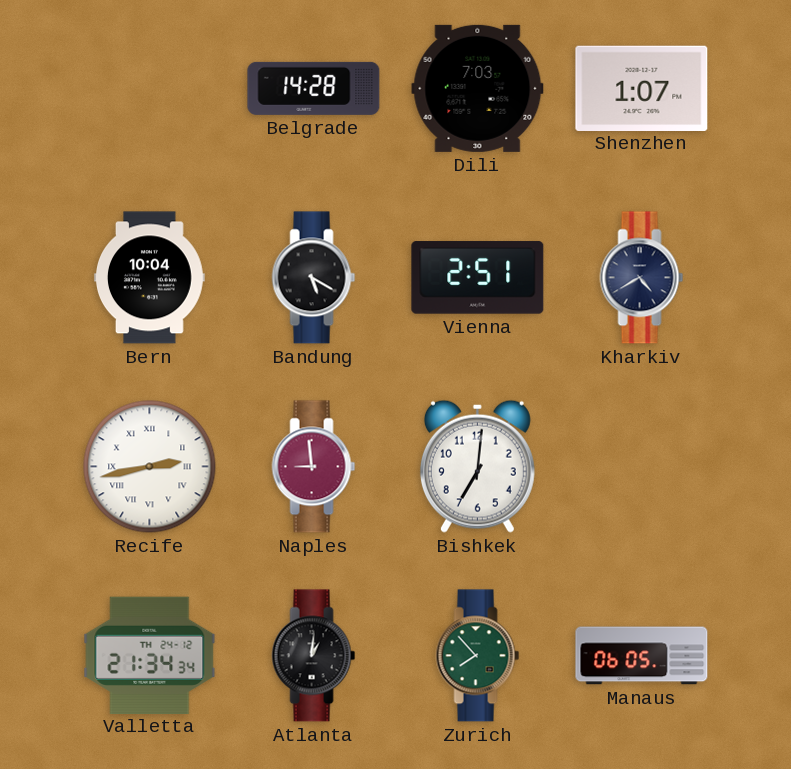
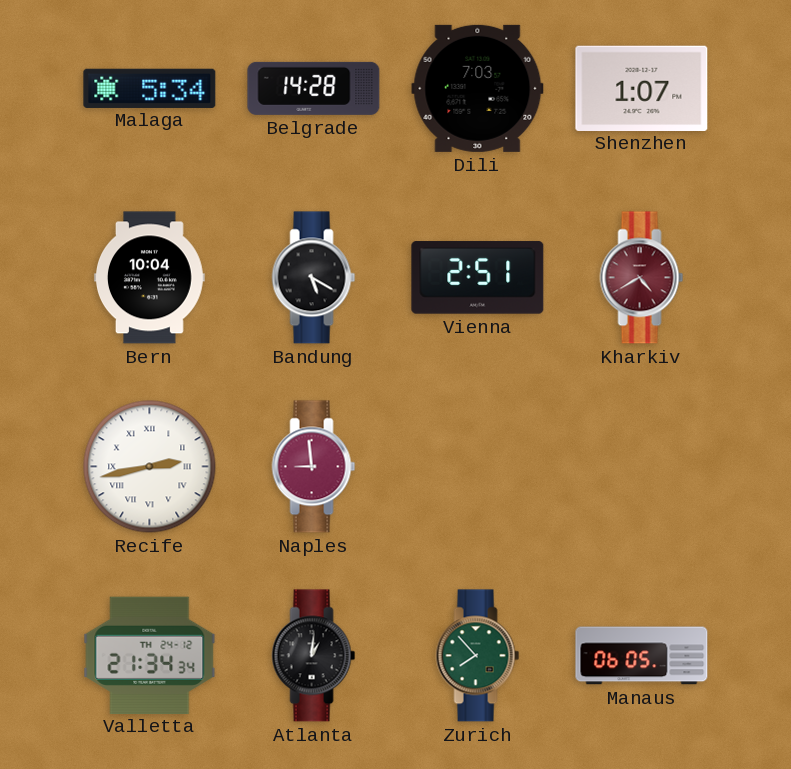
Malaga: none -> 5:34 (150, 88)
Kharkiv dial: navy -> burgundy (642, 278)
Bishkek: 7:01 -> none (477, 466)
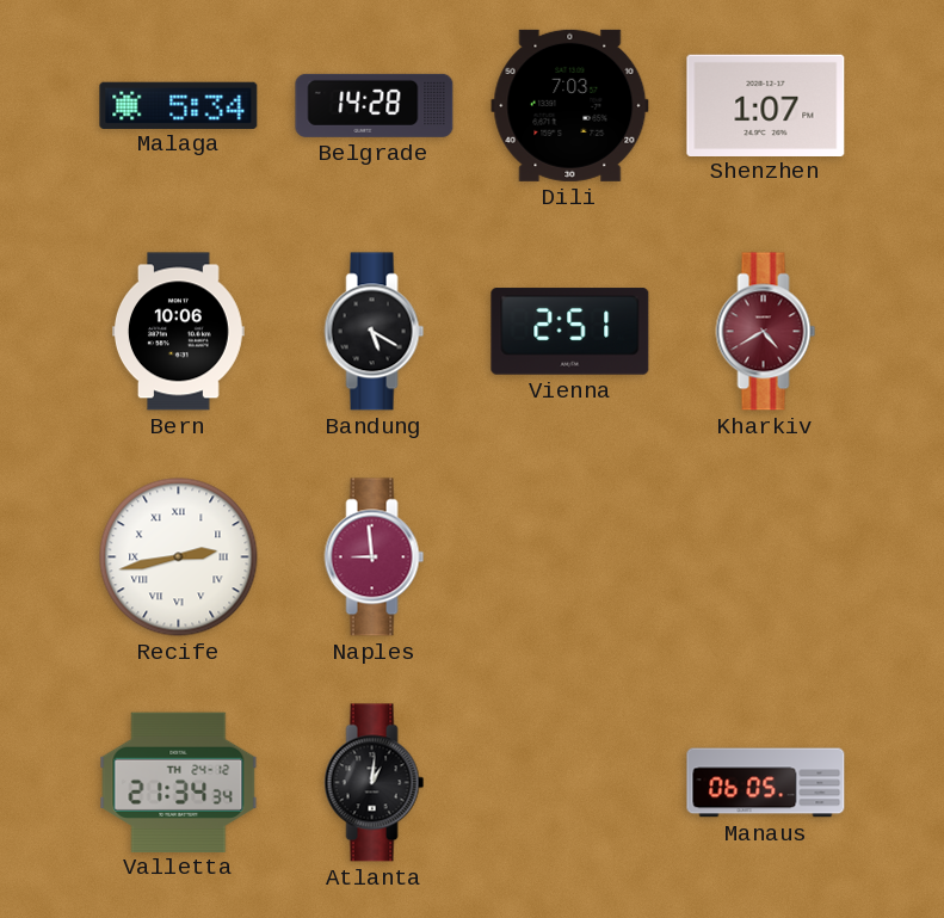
Bern: 10:04 -> 10:06 (179, 332)
Zurich: 7:53 -> none (478, 656)
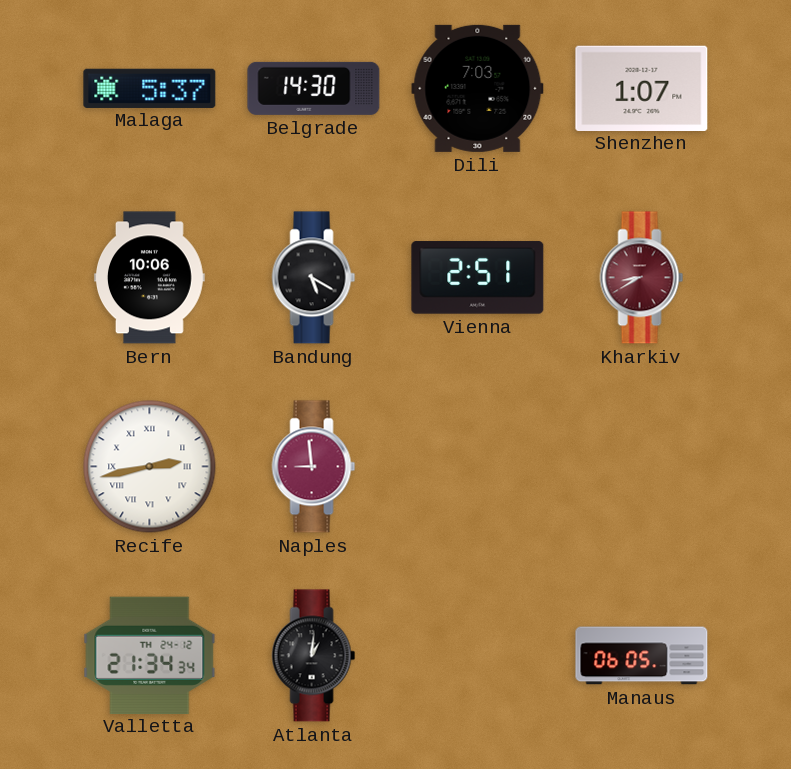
Malaga: 5:34 -> 5:37 (150, 88)
Belgrade: 14:28 -> 14:30 (314, 88)
Kharkiv: 4:40 -> 8:40 (642, 278)
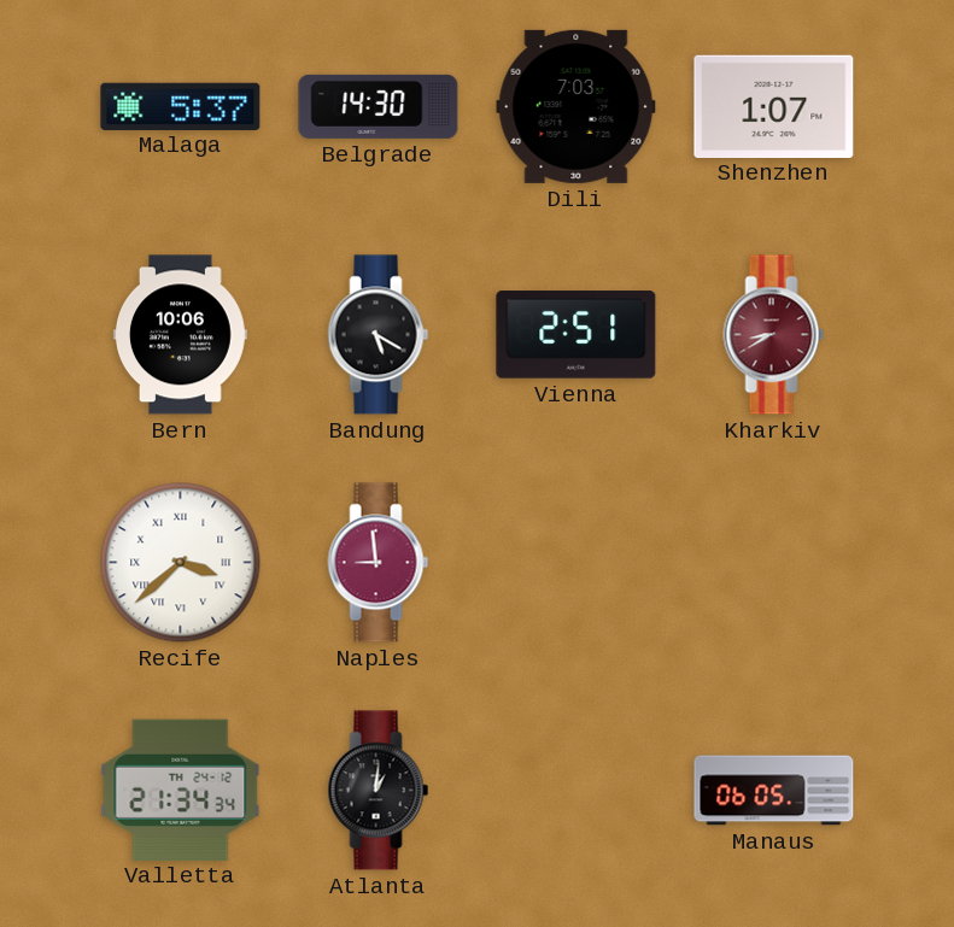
Recife: 2:43 -> 3:38 (181, 563)
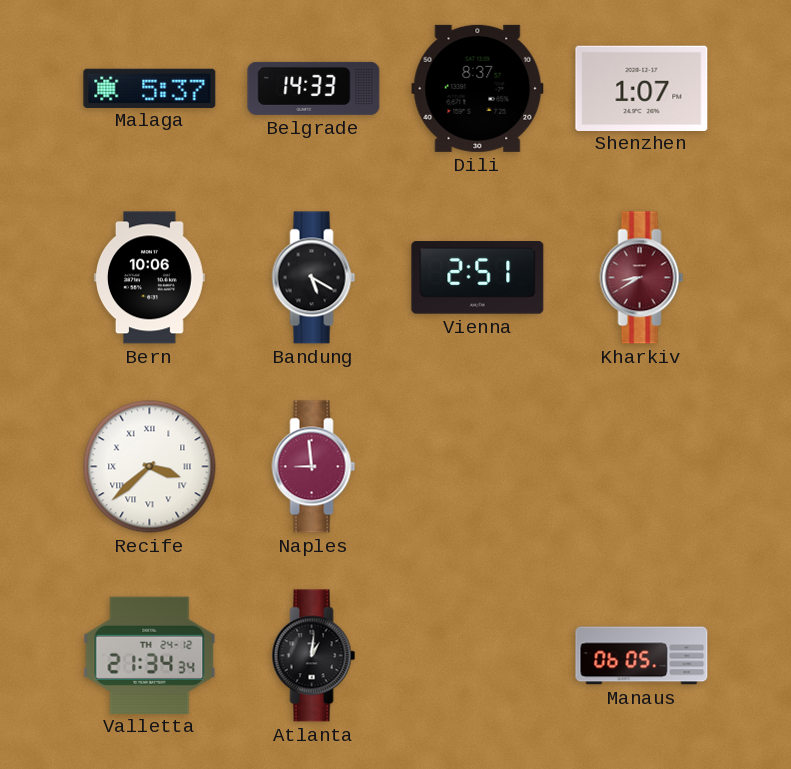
Belgrade: 14:30 -> 14:33 (314, 88)
Dili: 7:03 -> 8:37 (478, 88)
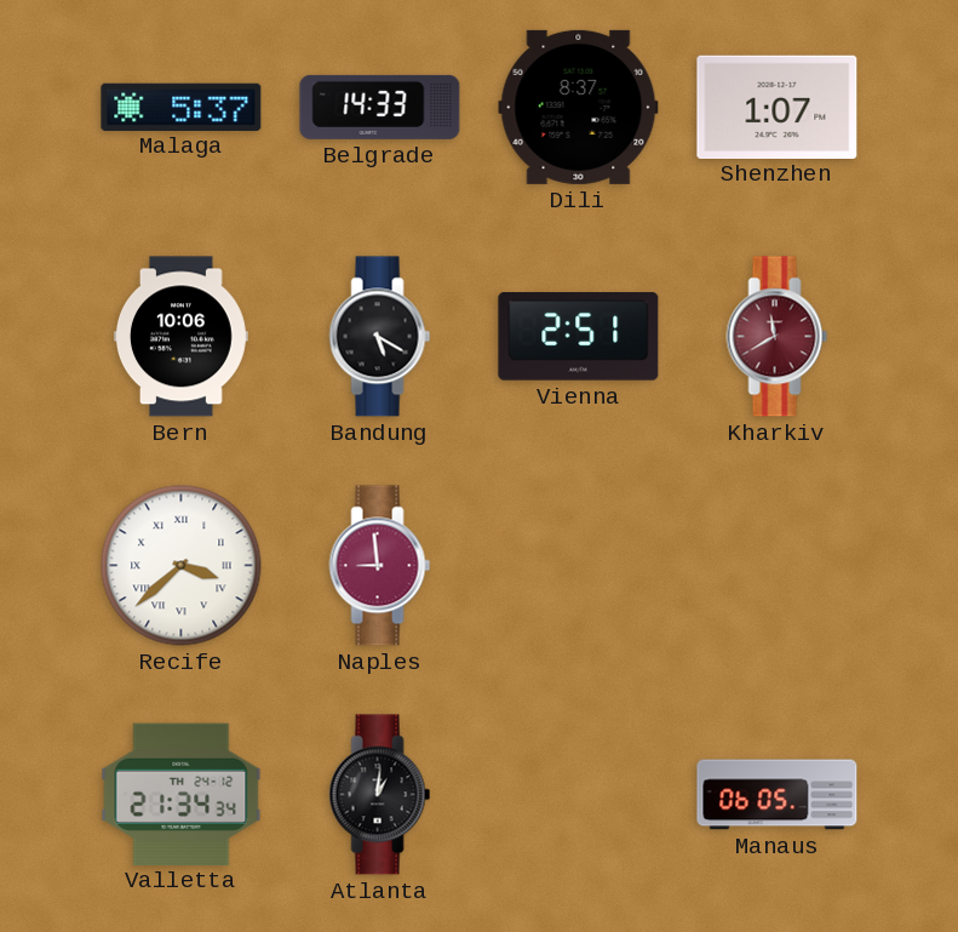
Kharkiv: 8:40 -> 11:40 (778, 337)
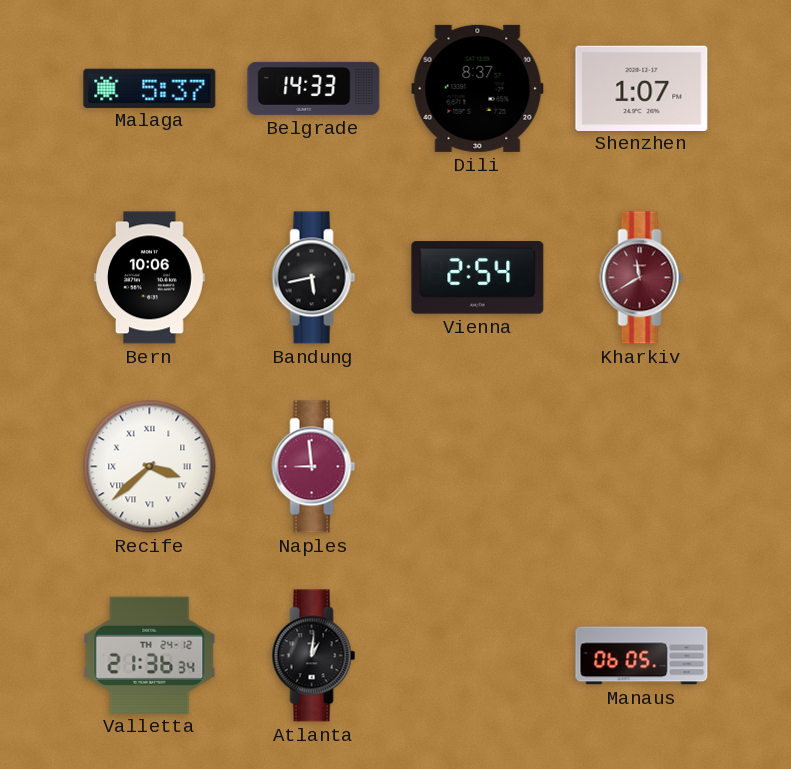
Bandung: 5:20 -> 5:43 (314, 278)
Vienna: 2:51 -> 2:54 (478, 278)
Valletta: 21:34 -> 21:36 (150, 655)
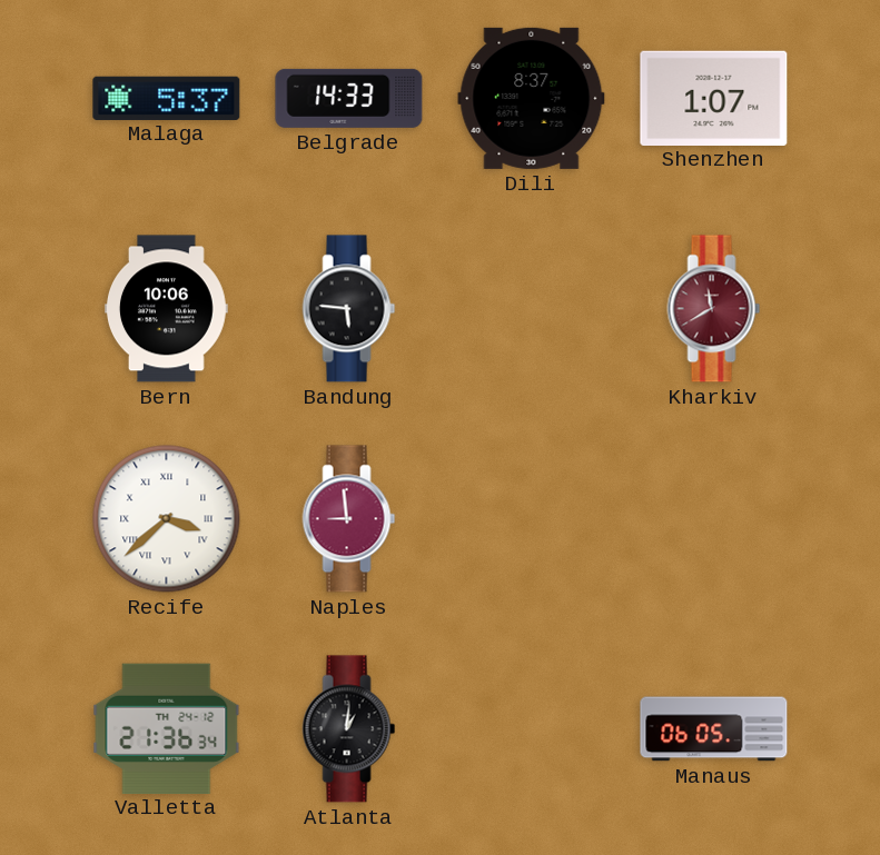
Bandung: 5:43 -> 5:46 (349, 309)
Vienna: 2:54 -> none (478, 278)
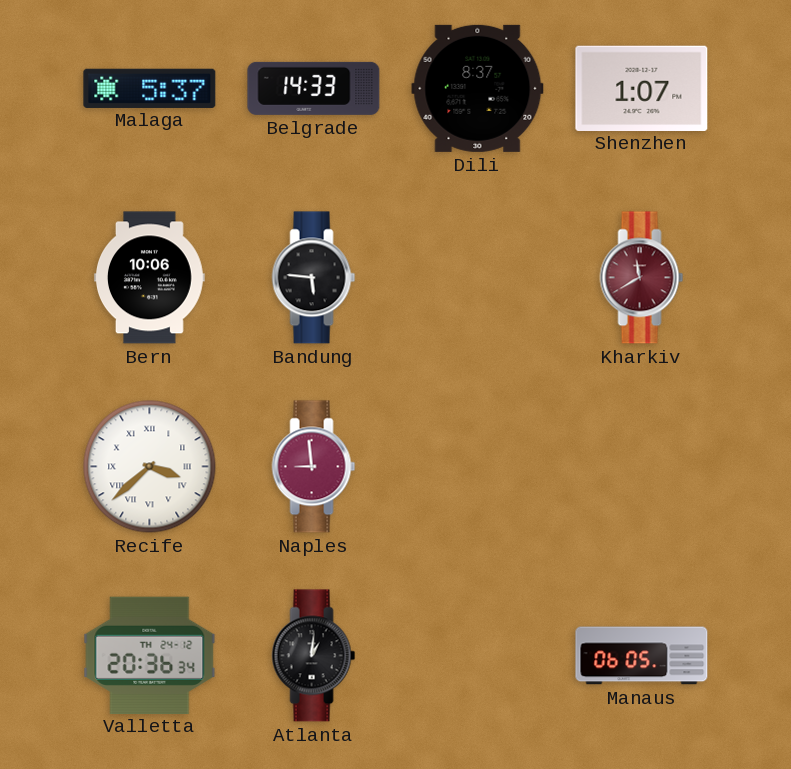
Valletta: 21:36 -> 20:36 (150, 655)
